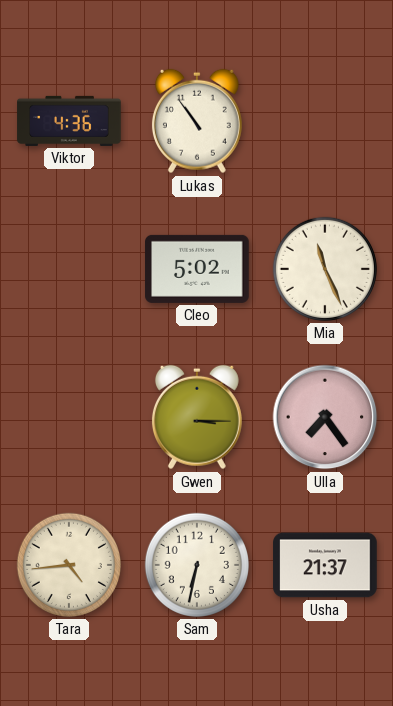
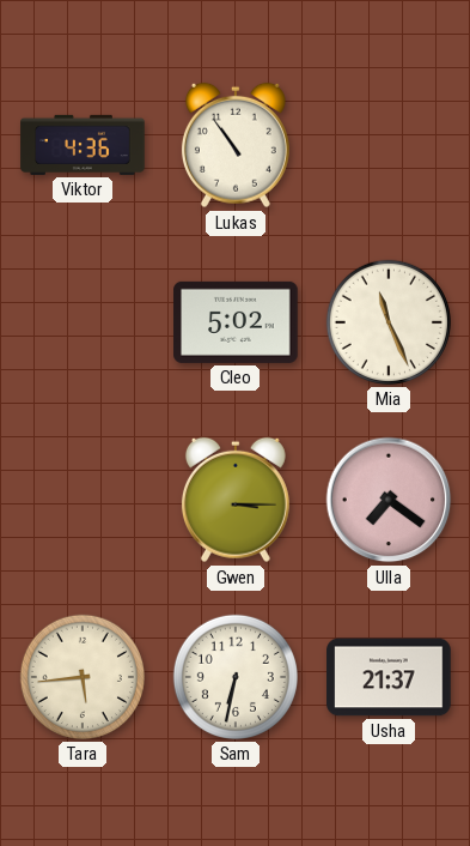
Ulla: 7:24 -> 7:21 (389, 500)
Tara: 4:44 -> 5:44 (83, 677)
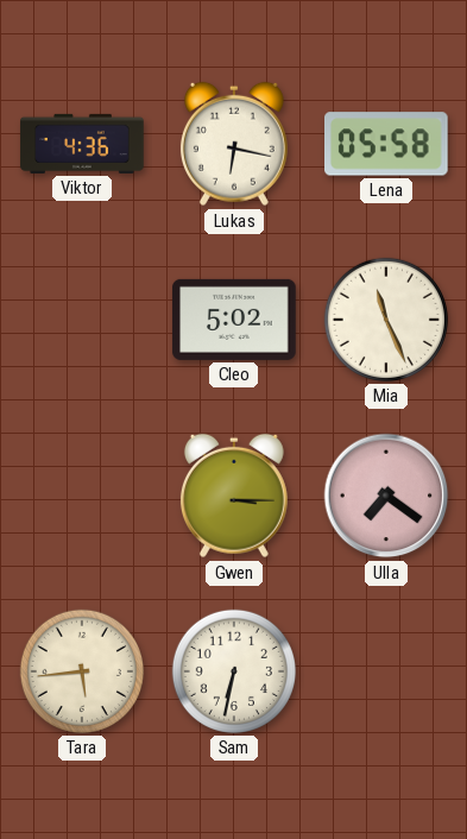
Lukas: 10:54 -> 6:17 (234, 144)
Lena: none -> 05:58 (387, 144)
Usha: 21:37 -> none (389, 677)
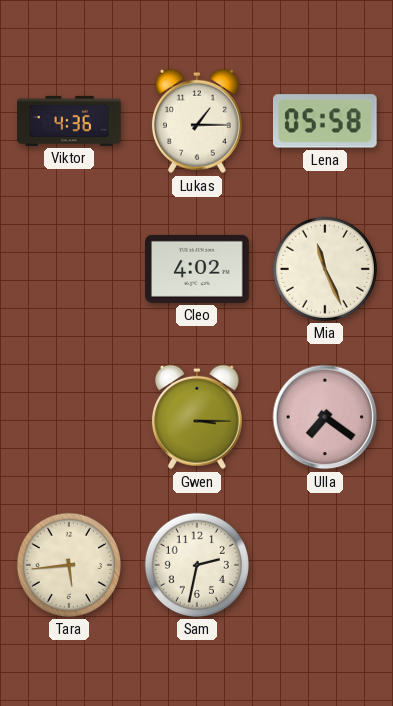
Lukas: 6:17 -> 1:15 (197, 121)
Cleo: 5:02 -> 4:02 (197, 269)
Sam: 6:32 -> 2:32 (197, 565)
